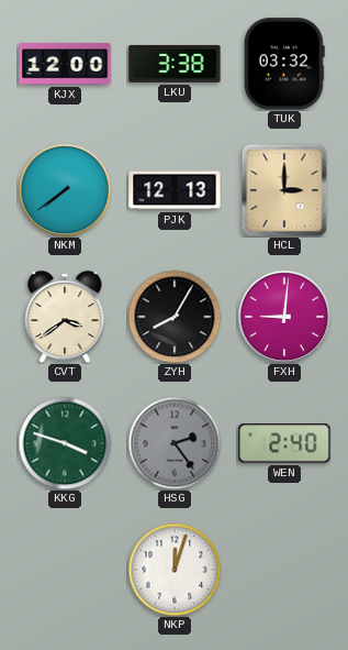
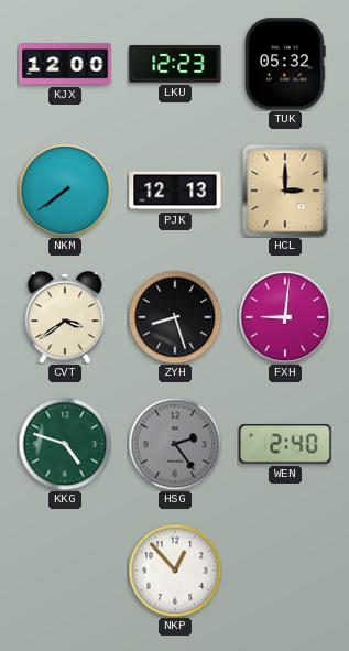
LKU: 3:38 -> 12:23 (175, 64)
TUK: 03:32 -> 05:32 (285, 64)
ZYH: 8:05 -> 8:27 (175, 317)
KKG: 3:48 -> 4:48 (65, 444)
NKP: 12:03 -> 12:53 (175, 571)
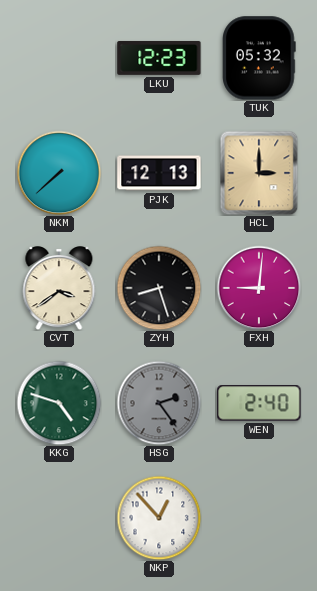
KJX: 12:00 -> none (65, 64)
NKM: 7:39 -> 7:38 (59, 173)
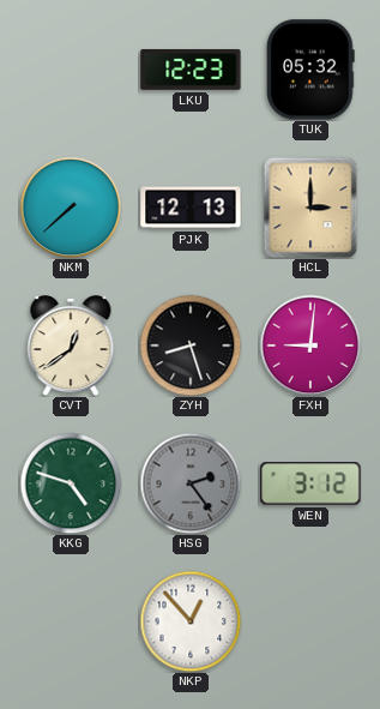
CVT: 3:39 -> 12:39 (71, 346)
WEN: 2:40 -> 3:12 (310, 483)
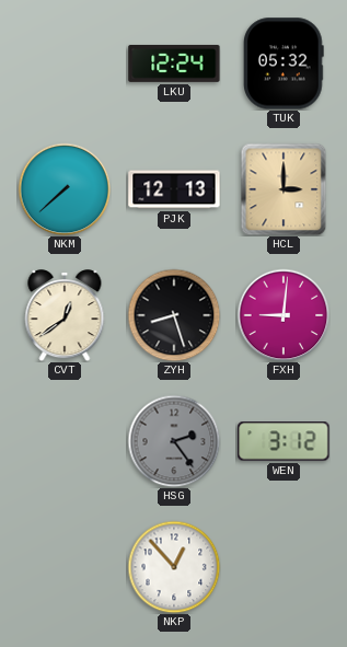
LKU: 12:23 -> 12:24 (174, 63)
KKG: 4:48 -> none (71, 483)
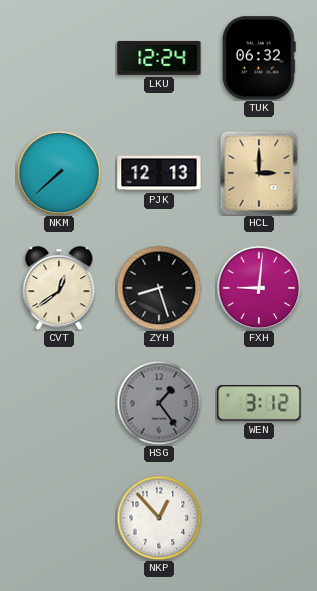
TUK: 05:32 -> 06:32 (259, 58)
HSG: 2:24 -> 1:24 (159, 403)
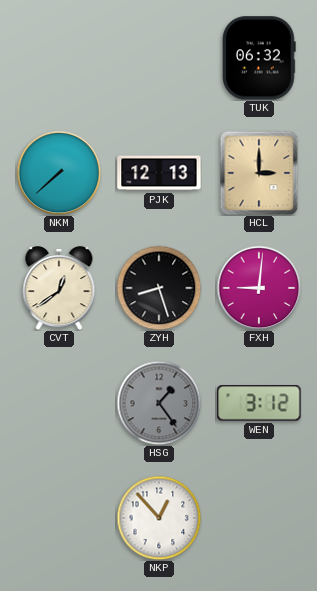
LKU: 12:24 -> none (159, 58)
